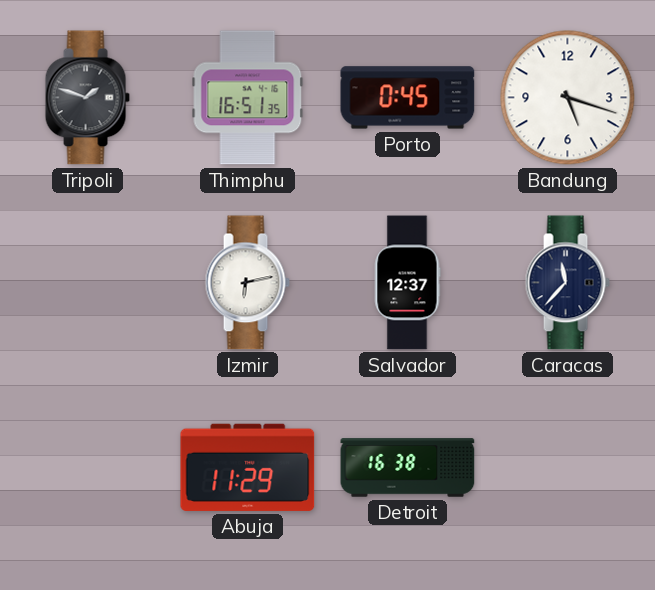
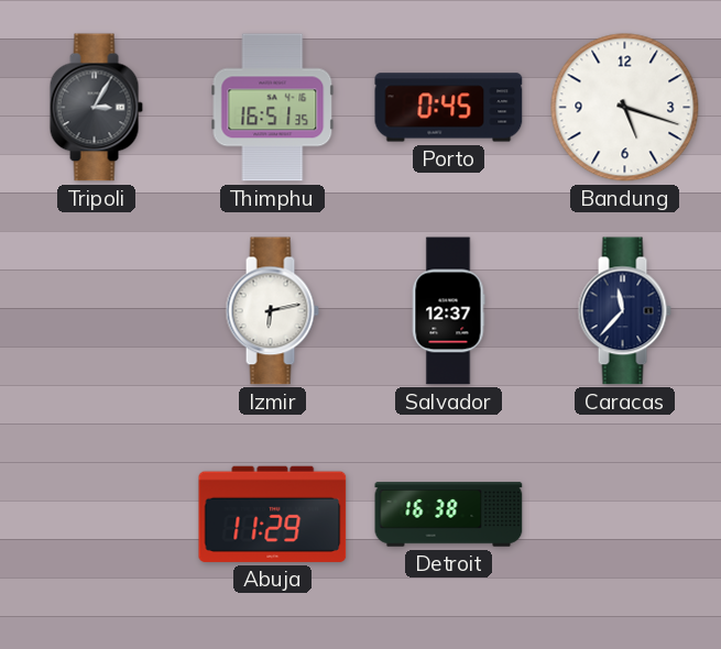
Tripoli: 1:48 -> 3:05 (96, 108)
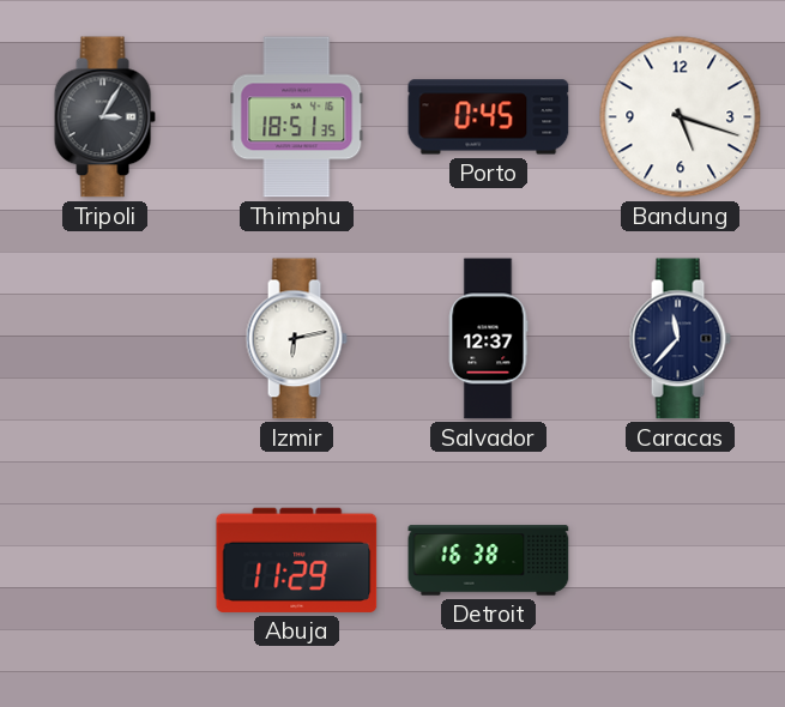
Thimphu: 16:51 -> 18:51 (297, 117)
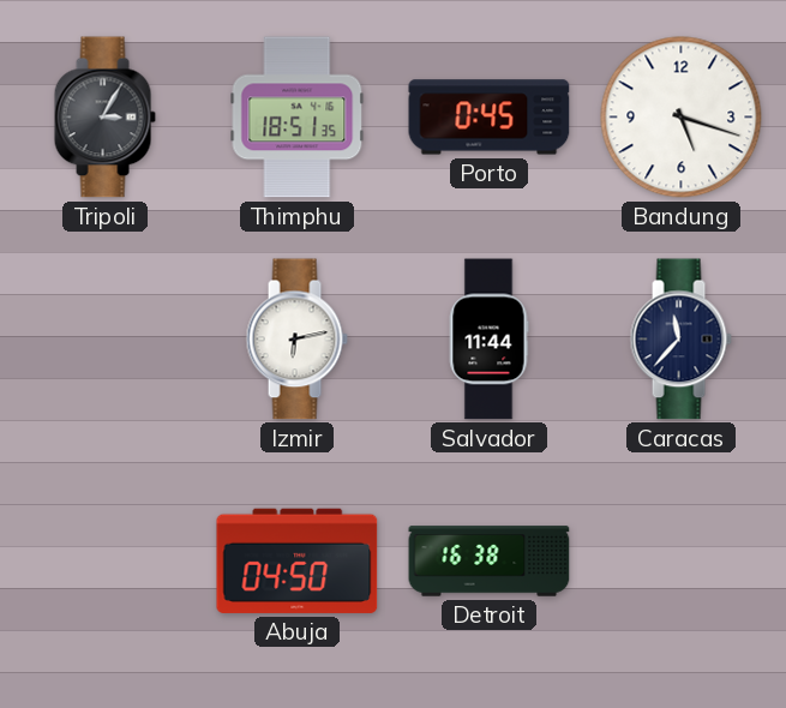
Salvador: 12:37 -> 11:44 (488, 340)
Abuja: 11:29 -> 04:50 (298, 560)
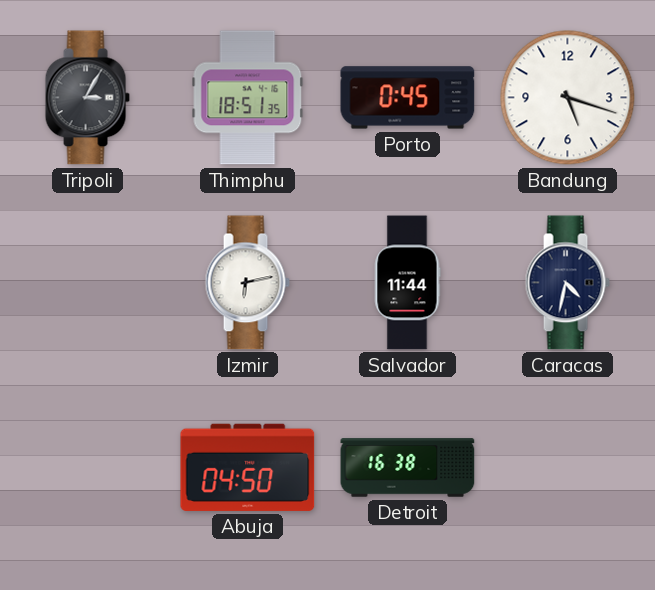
Caracas: 11:37 -> 4:32 (567, 283)
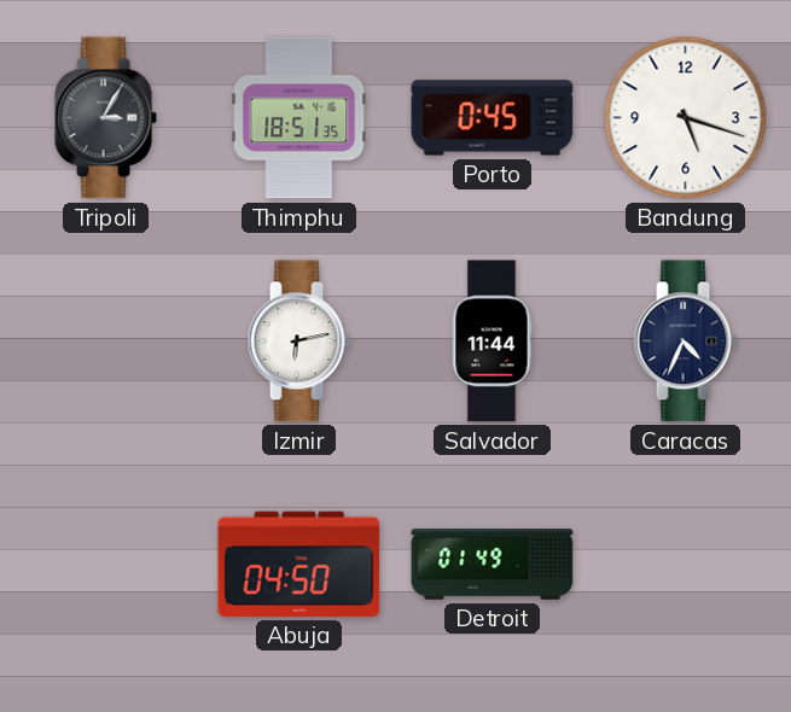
Caracas: 4:32 -> 4:34 (685, 342)
Detroit: 16:38 -> 01:49 (493, 565)
